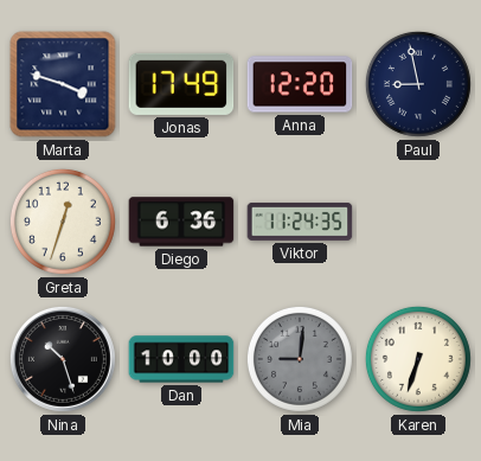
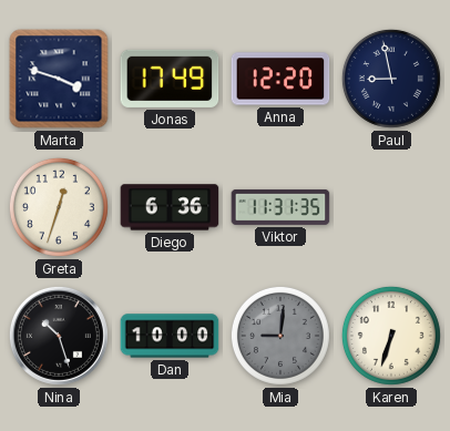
Viktor: 11:24 -> 11:31 (280, 207)
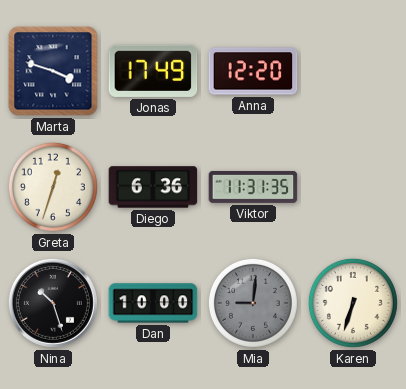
Paul: 8:58 -> none (391, 79)
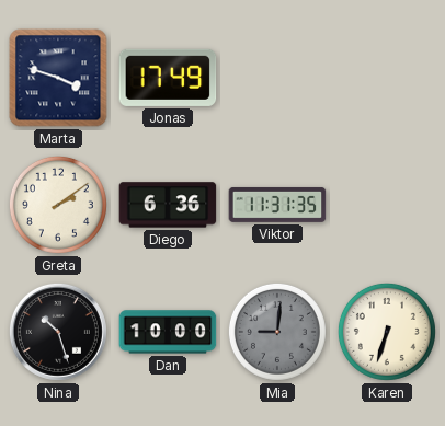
Anna: 12:20 -> none (253, 71)
Greta: 12:33 -> 2:09 (58, 205)
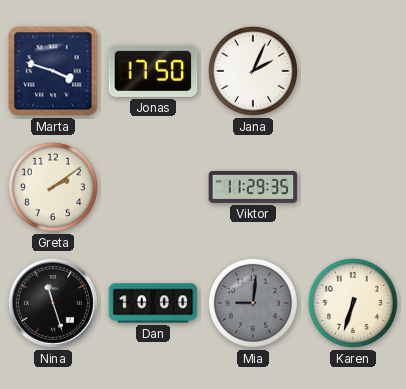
Jonas: 17:49 -> 17:50 (153, 71)
Jana: none -> 2:04 (253, 71)
Diego: 6:36 -> none (168, 205)
Viktor: 11:31 -> 11:29 (253, 187)
Nina: 10:27 -> 11:27 (53, 303)
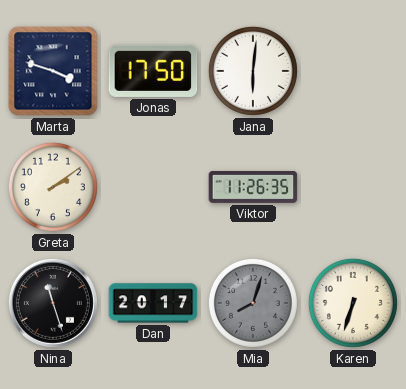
Jana: 2:04 -> 6:01 (253, 71)
Viktor: 11:29 -> 11:26 (253, 187)
Dan: 10:00 -> 20:17 (153, 303)
Mia: 9:01 -> 8:03 (253, 303)
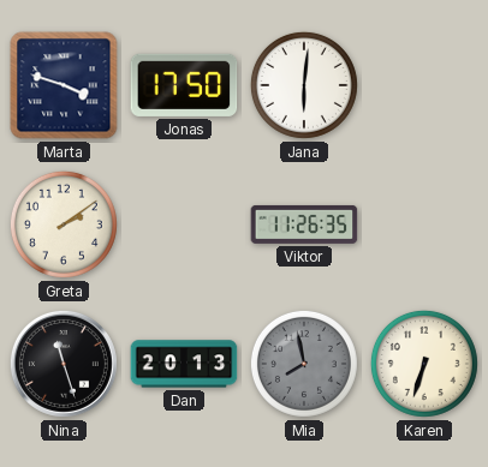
Dan: 20:17 -> 20:13 (184, 364)
Mia: 8:03 -> 7:58 (304, 364)
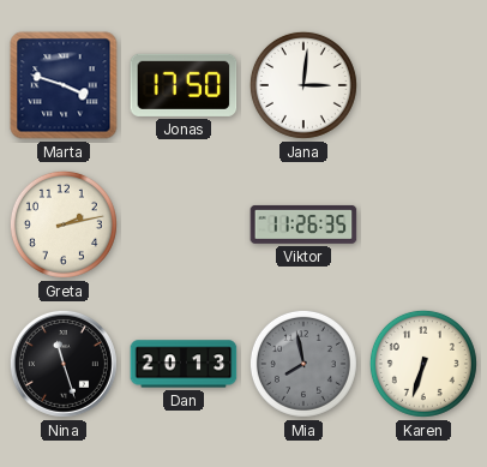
Jana: 6:01 -> 3:01 (303, 85)
Greta: 2:09 -> 2:13 (64, 224)
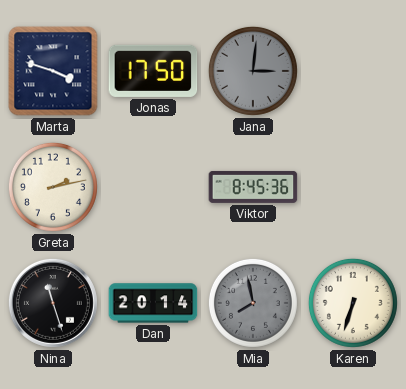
Jana dial: white -> grey (253, 71)
Viktor: 11:26 -> 8:45 (253, 187)
Dan: 20:13 -> 20:14 (153, 303)
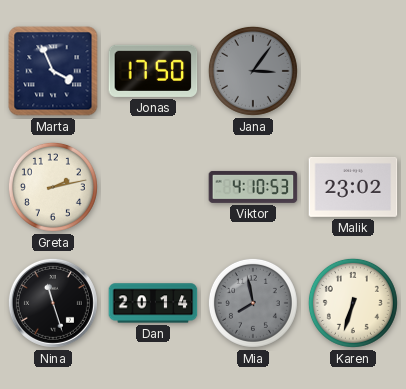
Marta: 3:48 -> 3:56 (53, 71)
Jana: 3:01 -> 3:06 (253, 71)
Viktor: 8:45 -> 4:10 (253, 187)
Malik: none -> 23:02 (353, 187)
